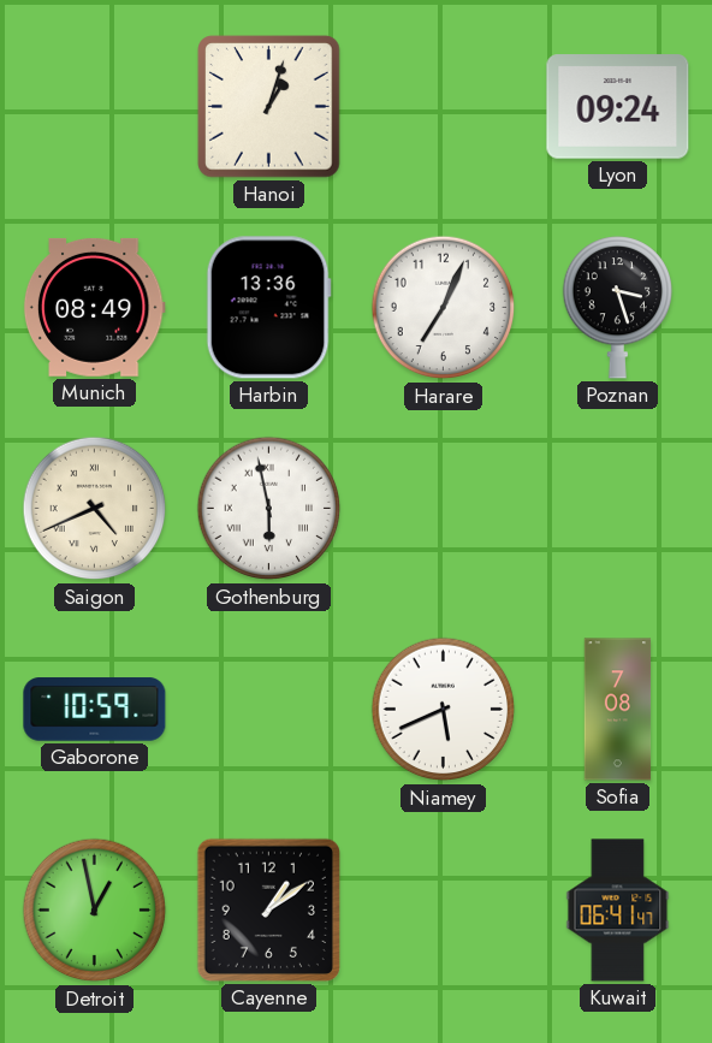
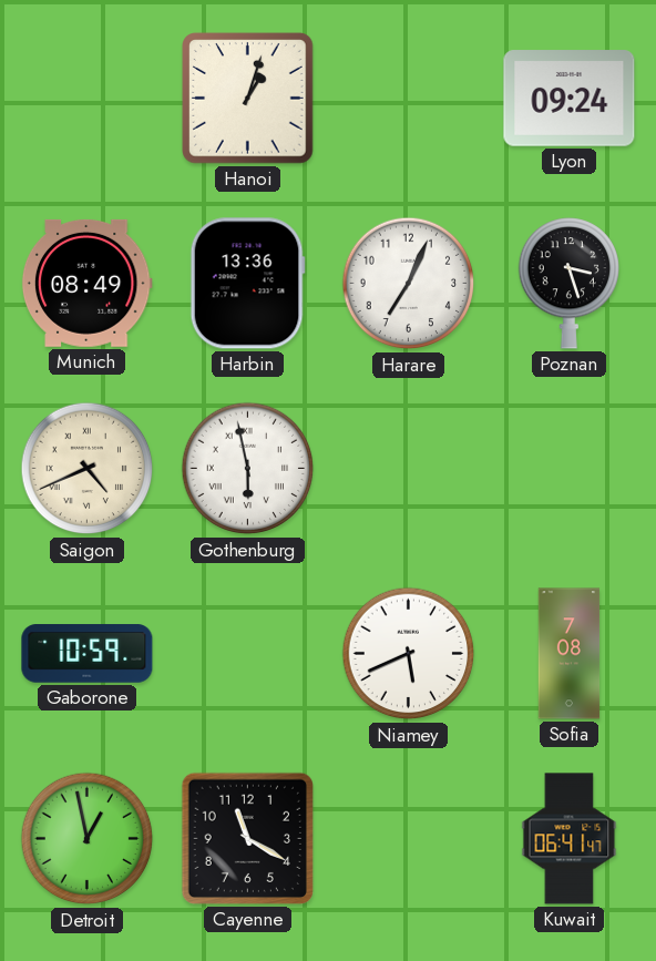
Cayenne: 1:09 -> 11:20 (247, 838)
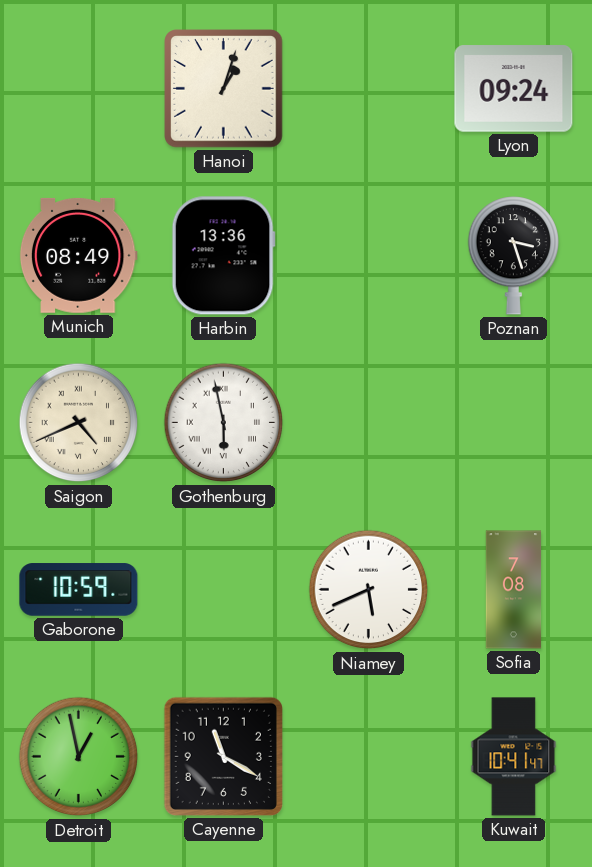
Harare: 7:04 -> none (409, 284)
Kuwait: 06:41 -> 10:41 (514, 757)
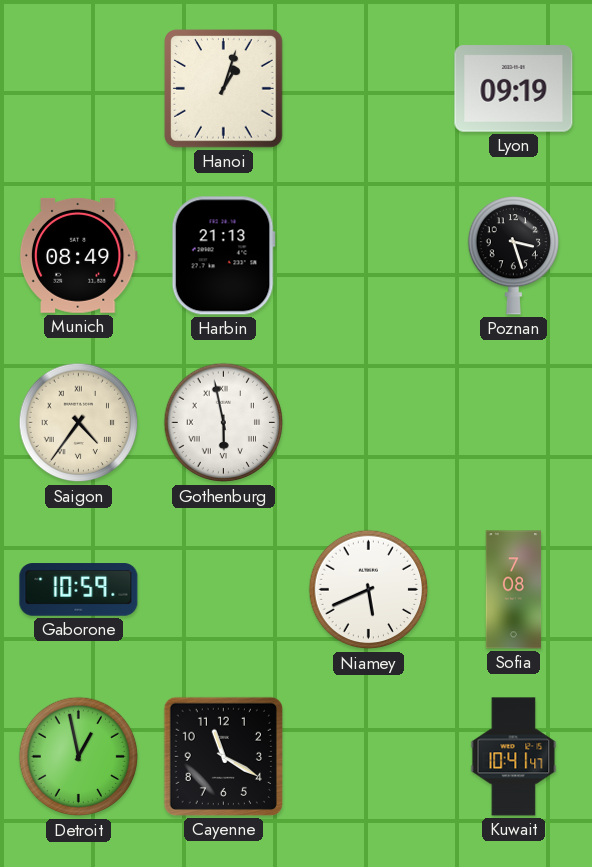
Lyon: 09:24 -> 09:19 (514, 89)
Harbin: 13:36 -> 21:13 (223, 256)
Saigon: 4:41 -> 4:36 (79, 423)
